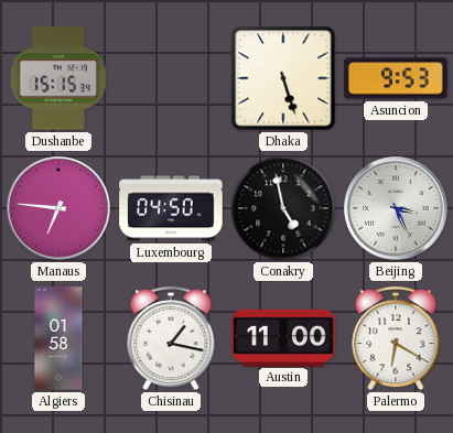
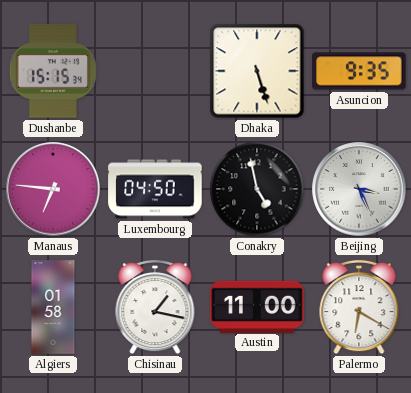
Asuncion: 9:53 -> 9:35 (359, 71)
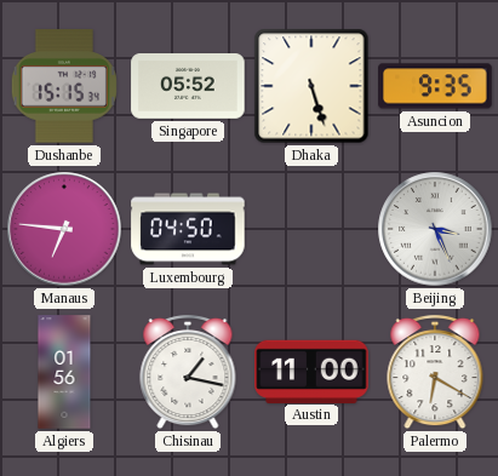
Singapore: none -> 05:52 (188, 87)
Conakry: 4:58 -> none (257, 189)
Algiers: 01:58 -> 01:56 (64, 372)
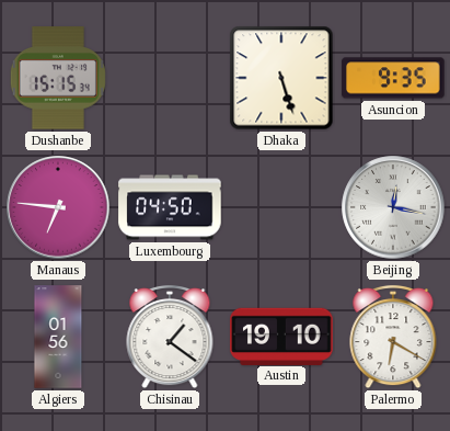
Singapore: 05:52 -> none (188, 87)
Beijing: 3:26 -> 12:17 (393, 207)
Chisinau: 1:17 -> 1:21 (170, 337)
Austin: 11:00 -> 19:10 (281, 336)
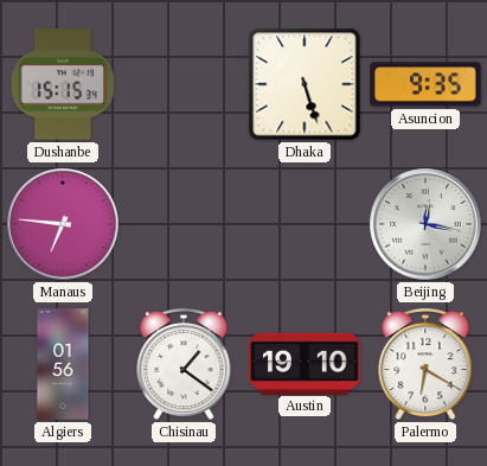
Luxembourg: 04:50 -> none (170, 207)
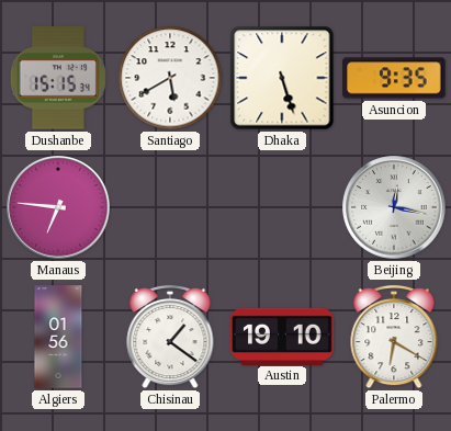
Santiago: none -> 5:40 (170, 78)
